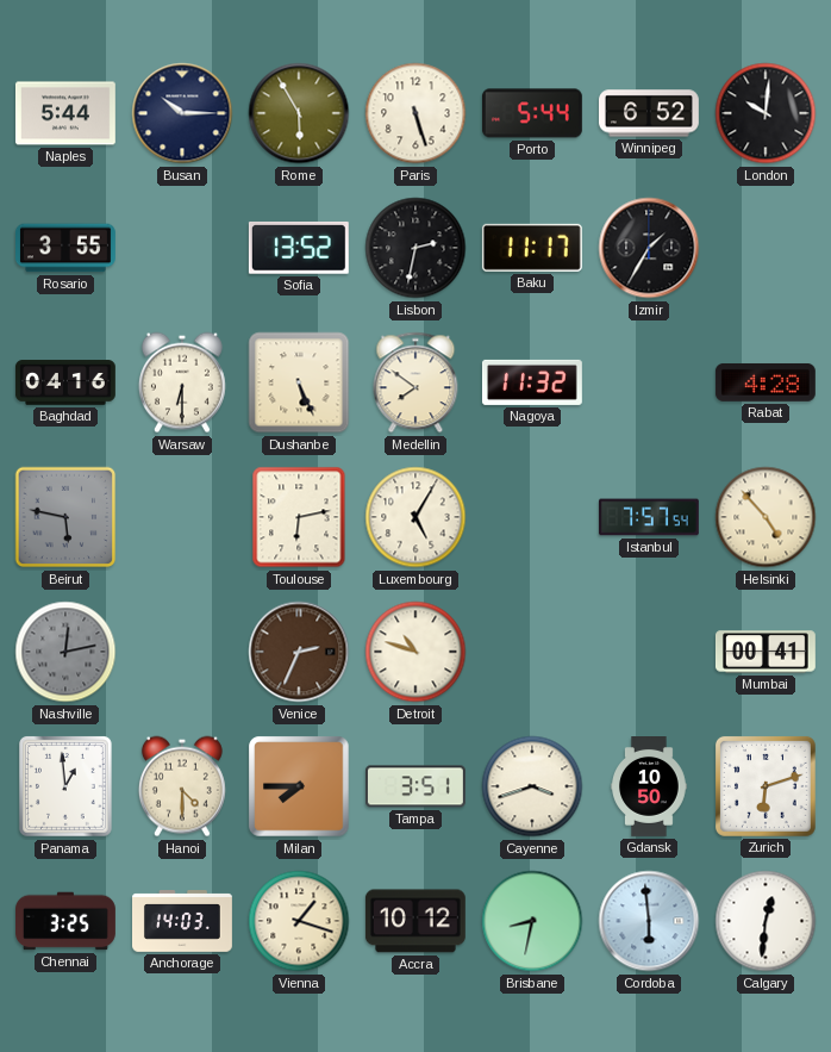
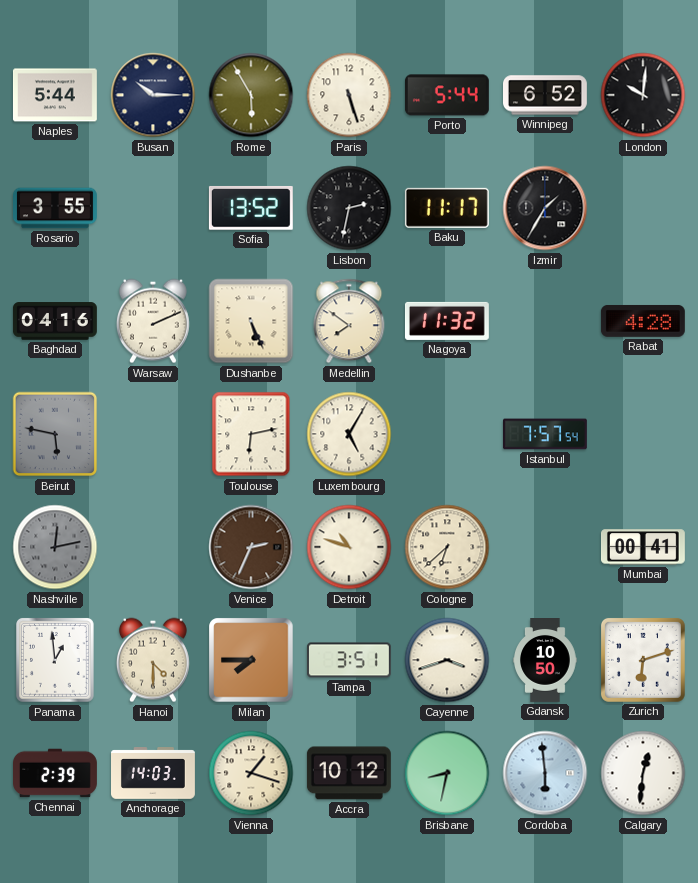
Warsaw: 6:30 -> 2:11 (153, 321)
Helsinki: 4:53 -> none (766, 517)
Cologne: none -> 6:38 (447, 547)
Chennai: 3:25 -> 2:39 (56, 773)
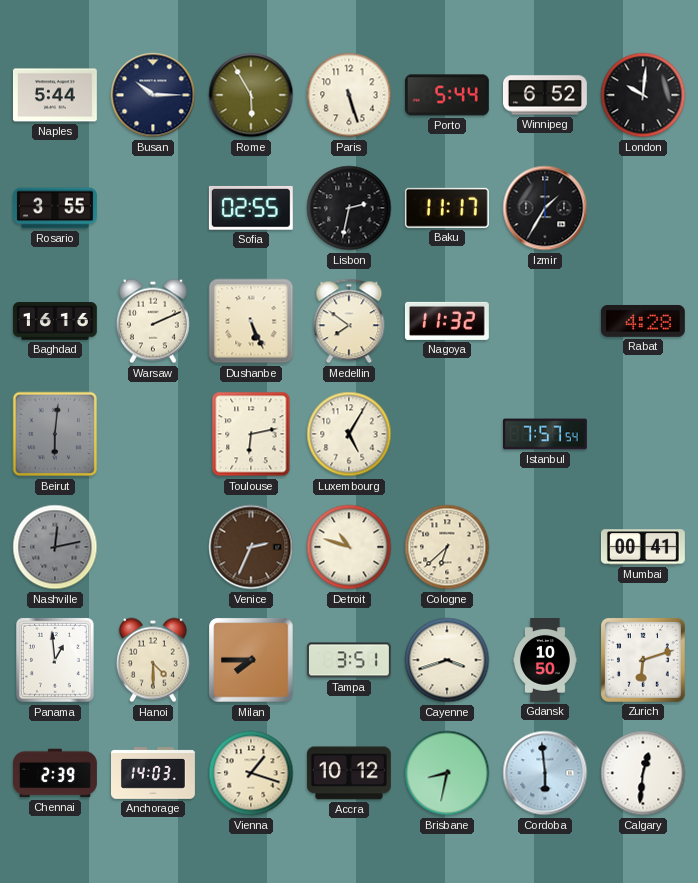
Sofia: 13:52 -> 02:55 (251, 208)
Baghdad: 04:16 -> 16:16 (55, 321)
Beirut: 5:47 -> 6:01 (55, 434)
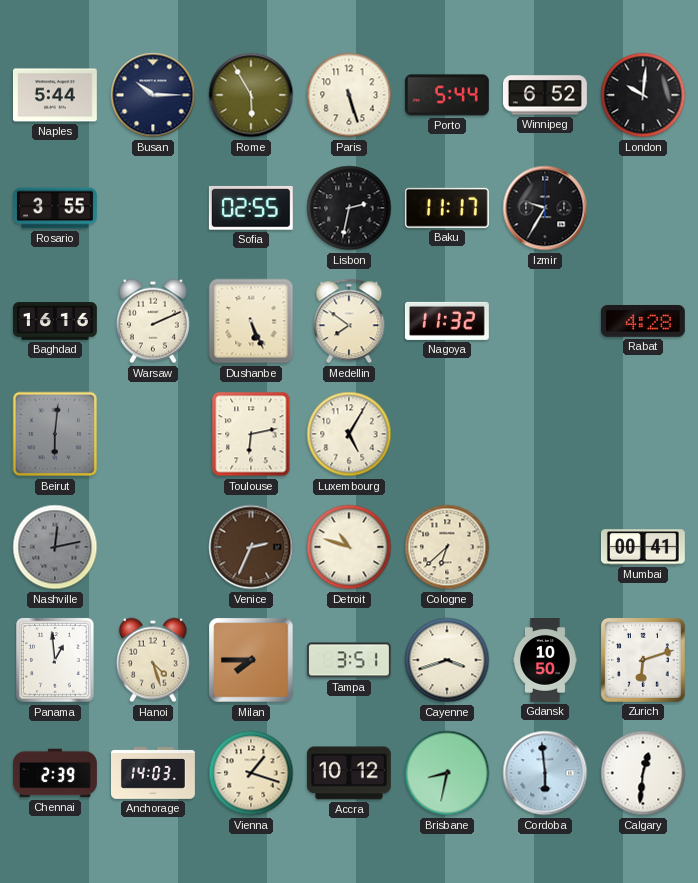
Izmir: 1:35 -> 9:35 (545, 208)
Istanbul: 7:57 -> none (545, 434)
Hanoi: 4:30 -> 4:27 (153, 660)
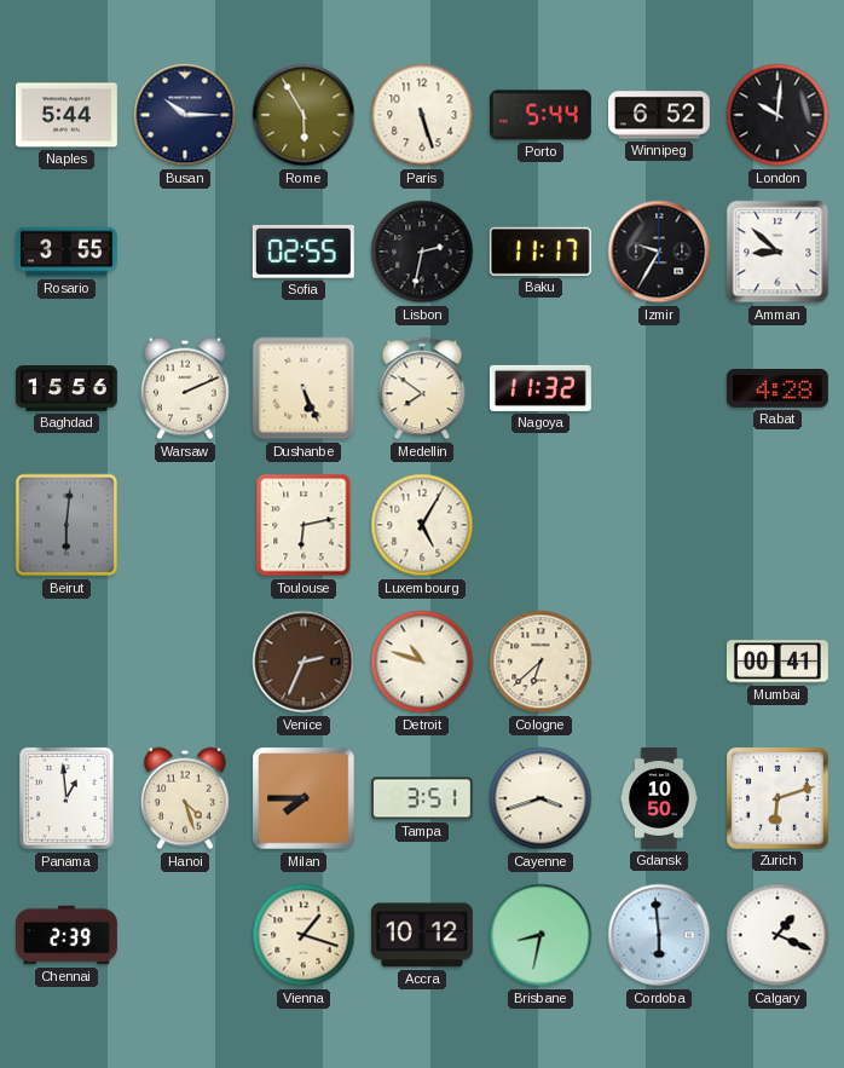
Amman: none -> 8:52 (777, 252)
Baghdad: 16:16 -> 15:56 (67, 388)
Nashville: 12:13 -> none (55, 547)
Anchorage: 14:03 -> none (154, 773)
Calgary: 12:31 -> 1:19 (777, 935)
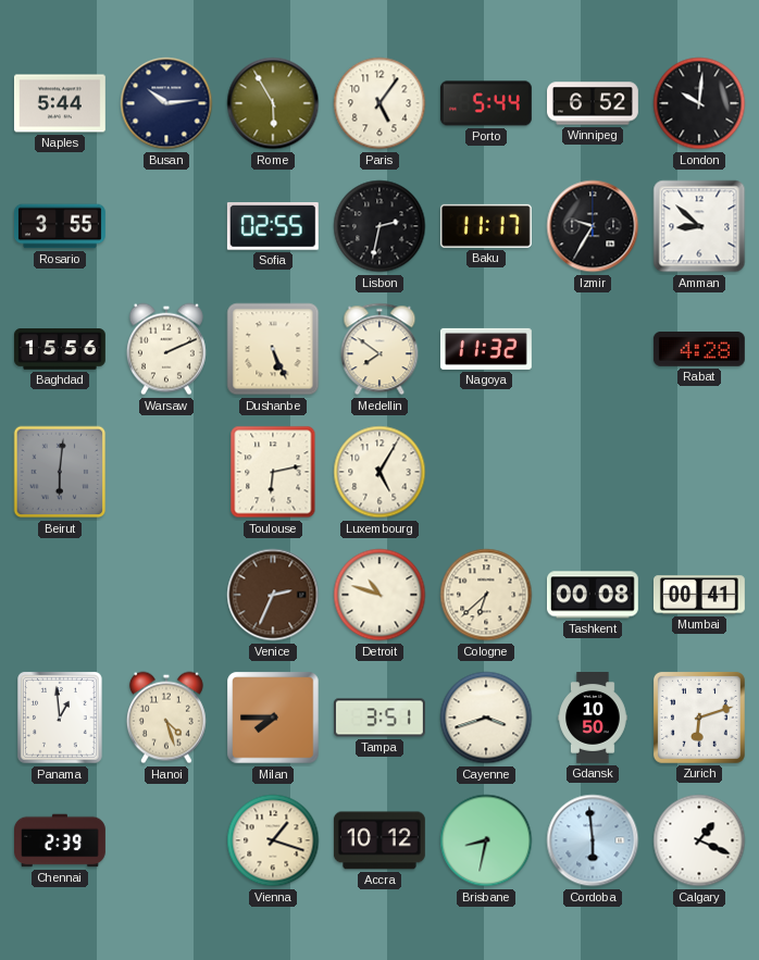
Busan: 10:15 -> 10:14 (166, 103)
Paris: 5:27 -> 5:06 (379, 103)
Tashkent: none -> 00:08 (593, 595)
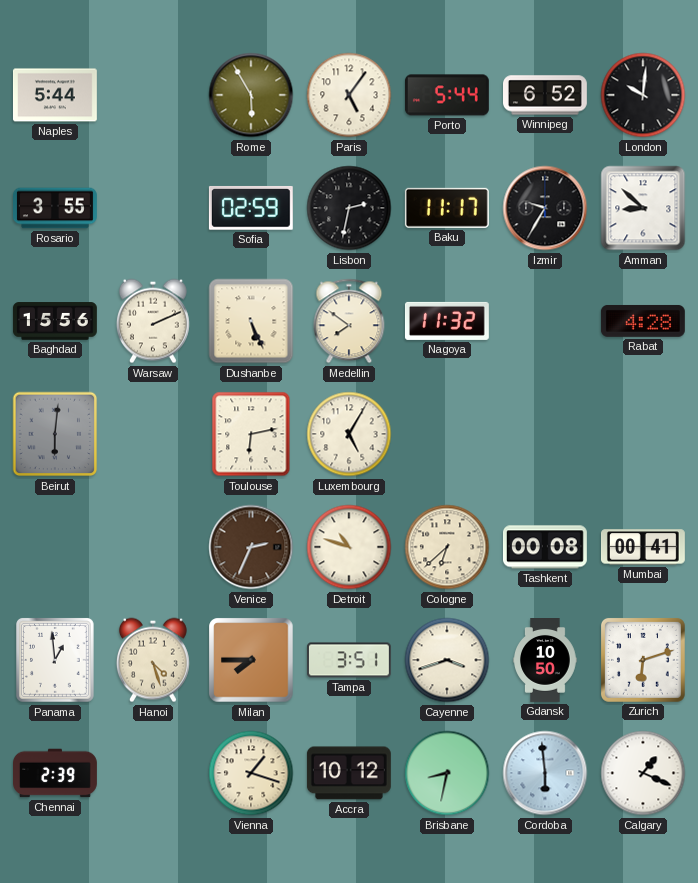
Busan: 10:14 -> none (166, 103)
Sofia: 02:55 -> 02:59 (251, 208)
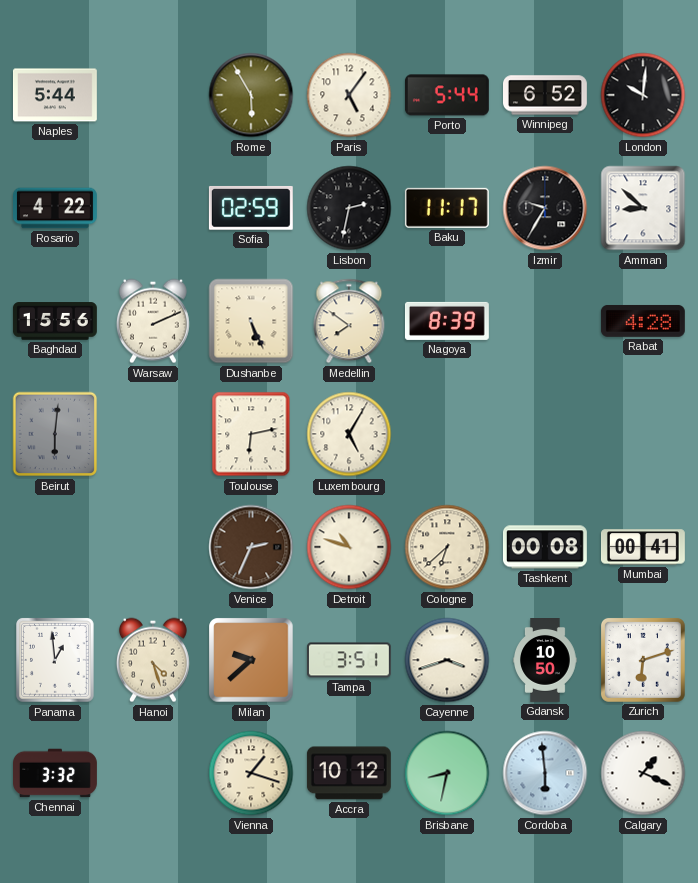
Rosario: 3:55 -> 4:22 (56, 208)
Nagoya: 11:32 -> 8:39 (447, 321)
Milan: 7:45 -> 9:38 (251, 660)
Chennai: 2:39 -> 3:32 (56, 773)
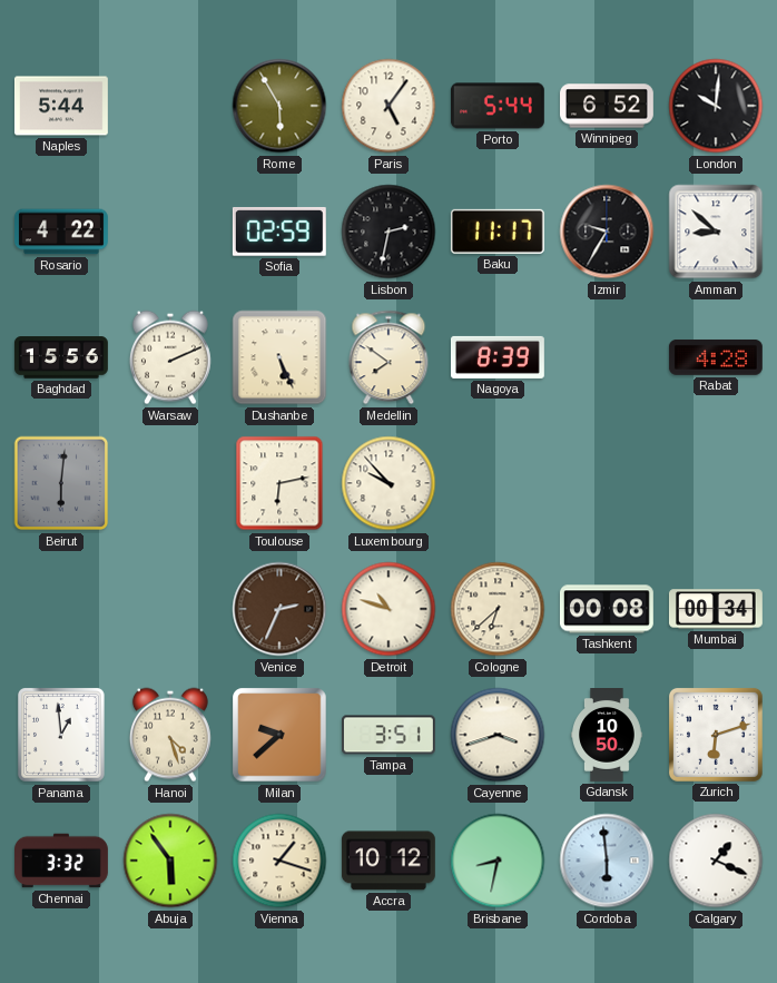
Luxembourg: 5:05 -> 9:53 (389, 483)
Mumbai: 00:41 -> 00:34 (716, 609)
Abuja: none -> 5:54 (170, 861)
